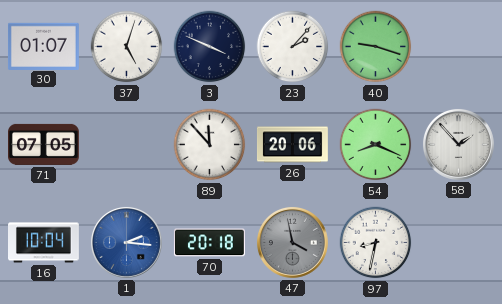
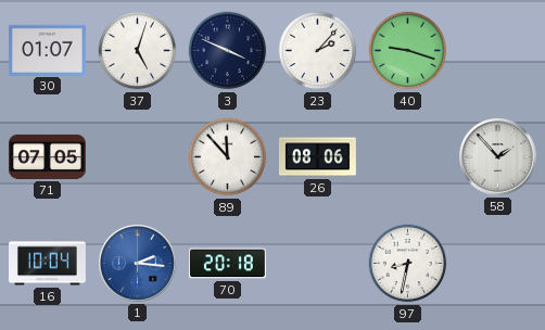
26: 20:06 -> 08:06 (317, 157)
54: 8:19 -> none (376, 145)
47: 3:58 -> none (292, 242)
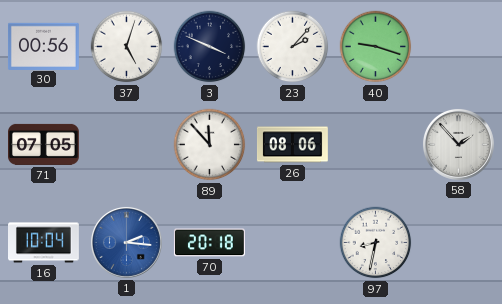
30: 01:07 -> 00:56 (43, 46)
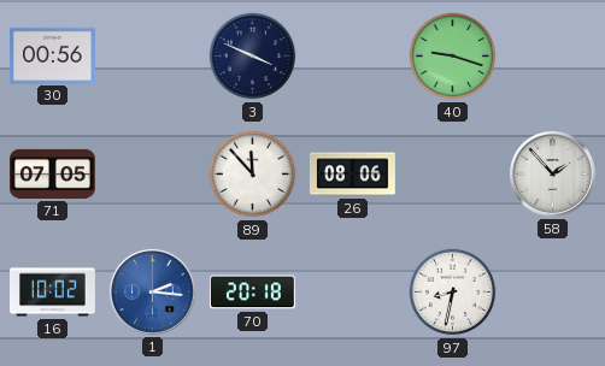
37: 5:03 -> none (127, 47)
23: 2:07 -> none (293, 47)
16: 10:04 -> 10:02 (53, 293)
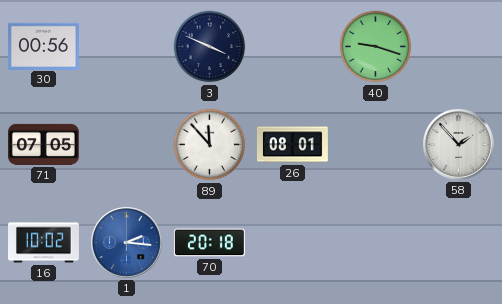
26: 08:06 -> 08:01 (292, 145)
97: 8:32 -> none (453, 293)
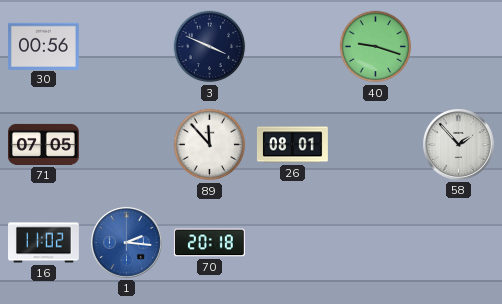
16: 10:02 -> 11:02 (44, 243)
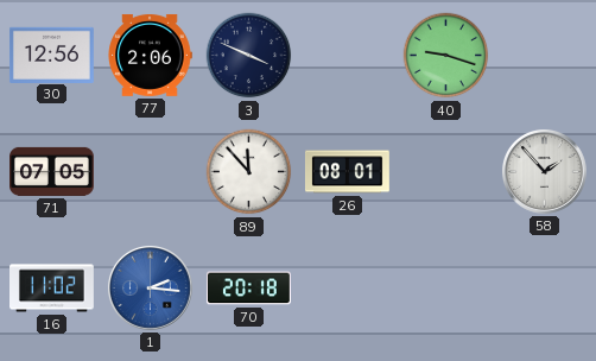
30: 00:56 -> 12:56 (51, 55)
77: none -> 2:06 (150, 55)
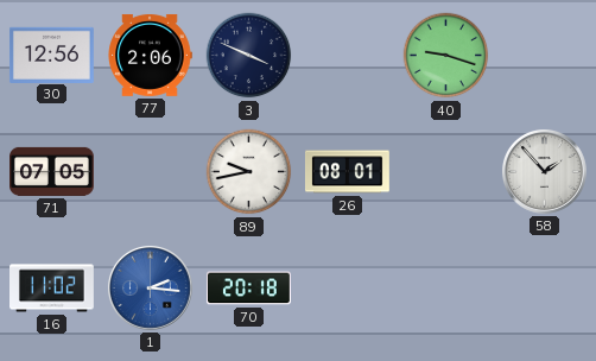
89: 11:53 -> 9:43 (249, 172)
